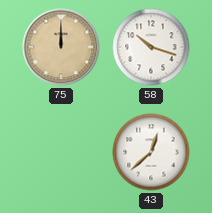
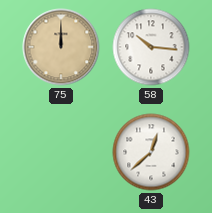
58: 10:18 -> 10:16 (151, 47)
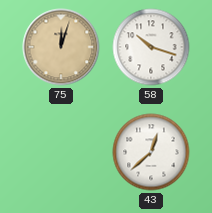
75: 12:00 -> 12:03 (61, 47)
58: 10:16 -> 10:18 (151, 47)
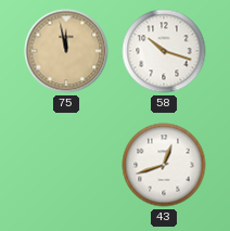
75: 12:03 -> 11:58 (66, 51)
43: 12:38 -> 12:42 (164, 165)
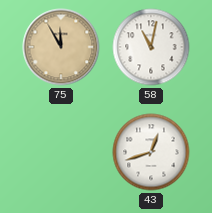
75: 11:58 -> 11:55 (61, 47)
58: 10:18 -> 11:02 (151, 47)
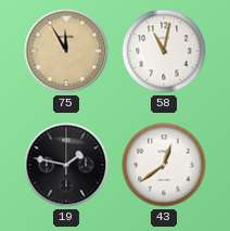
19: none -> 1:47 (66, 165)
43: 12:42 -> 12:39 (164, 165)
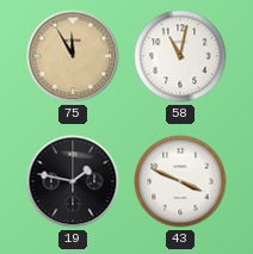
43: 12:39 -> 3:49 (180, 181)
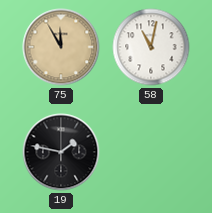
43: 3:49 -> none (180, 181)
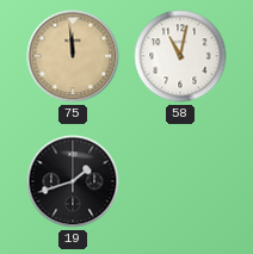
75: 11:55 -> 11:59 (73, 56)
19: 1:47 -> 1:42 (73, 181)
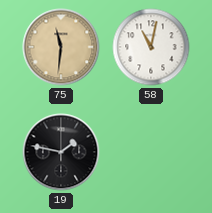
75: 11:59 -> 11:31 (61, 47)
19: 1:42 -> 1:47 (61, 152)
